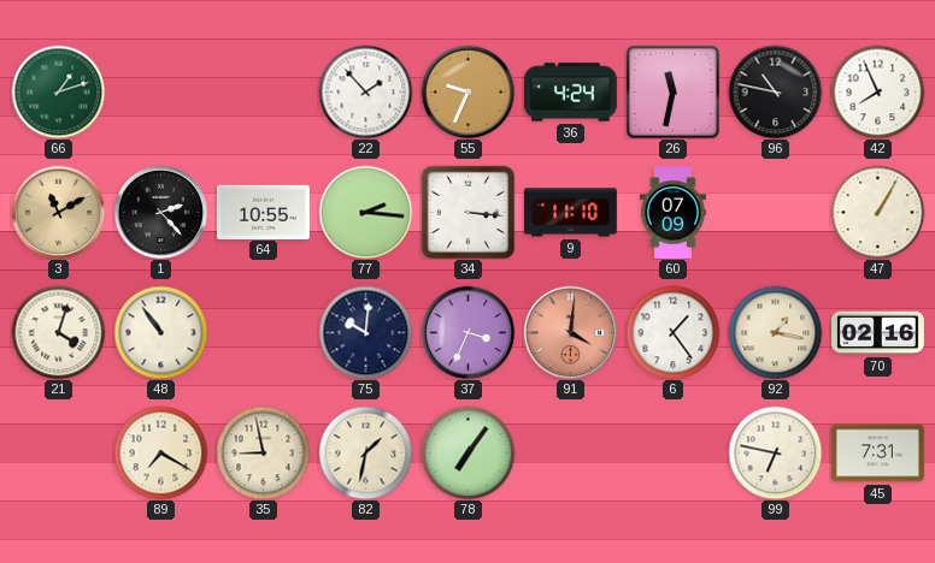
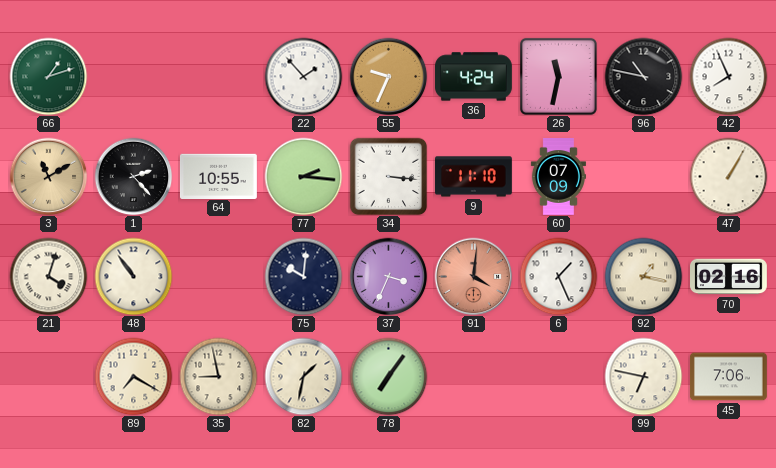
6: 1:24 -> 1:26 (558, 276)
45: 7:31 -> 7:06 (728, 377)
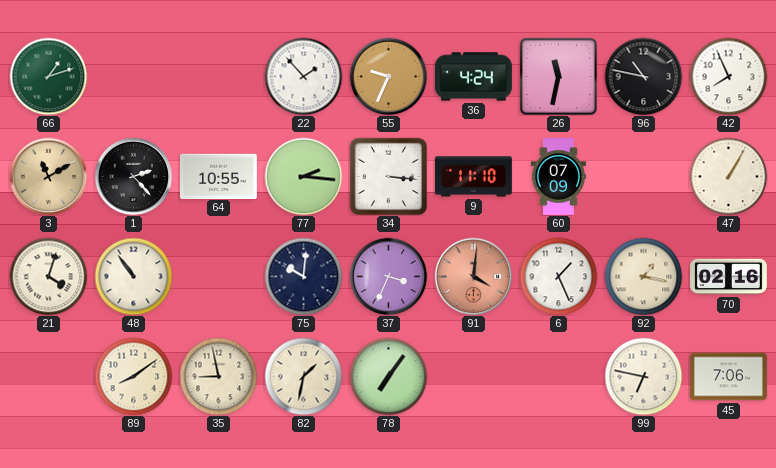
89: 7:20 -> 8:09 (133, 376)
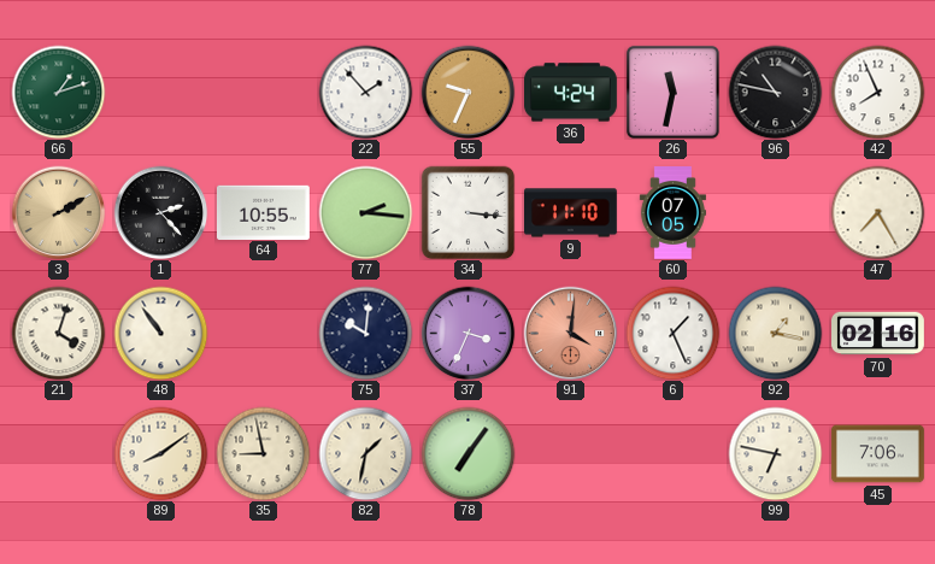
3: 11:10 -> 2:10 (58, 212)
60: 07:09 -> 07:05 (672, 213)
47: 1:05 -> 7:25 (877, 212)
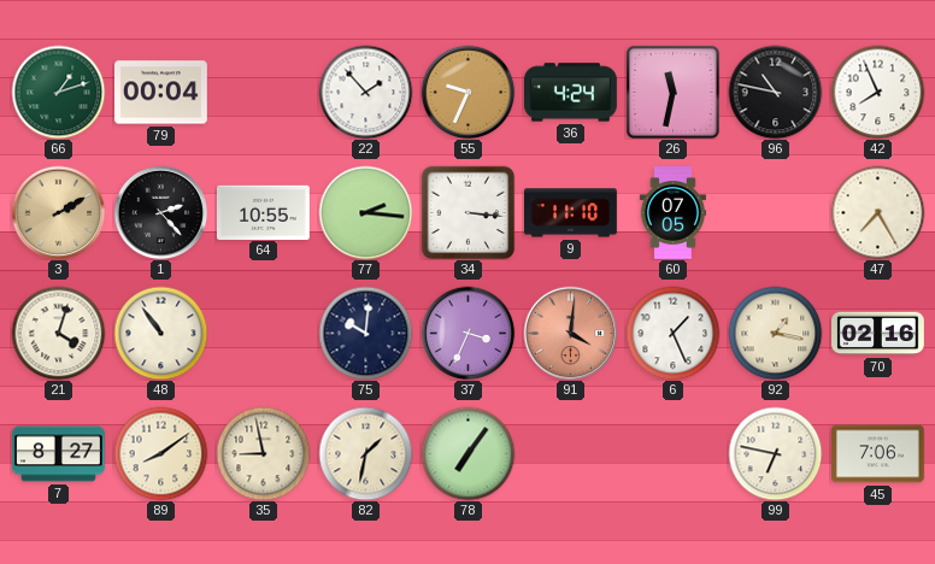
79: none -> 00:04 (161, 93)
7: none -> 8:27 (59, 454)
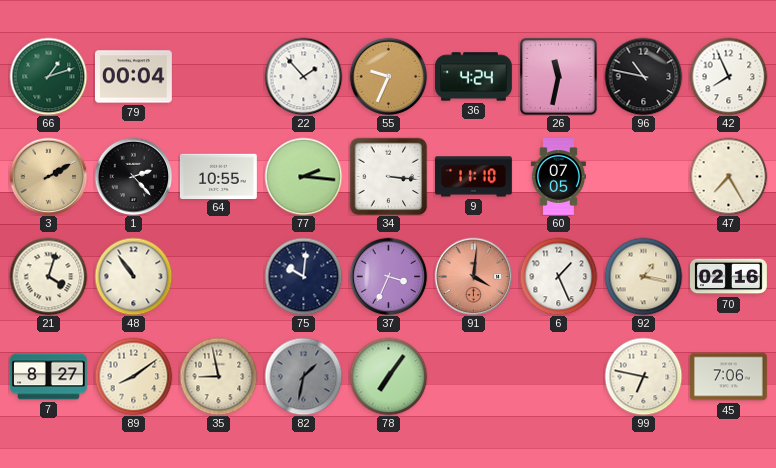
82 dial: cream -> grey (303, 376)
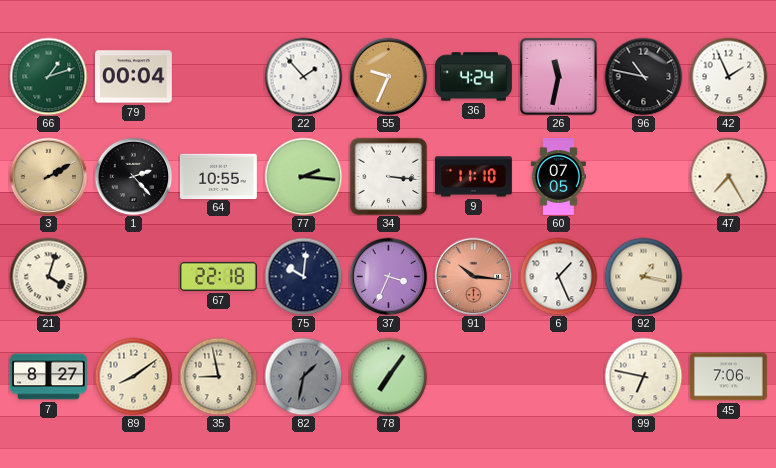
42: 7:56 -> 1:56 (728, 76)
48: 10:54 -> none (133, 276)
67: none -> 22:18 (218, 276)
91: 4:01 -> 10:16 (473, 276)
70: 02:16 -> none (729, 277)
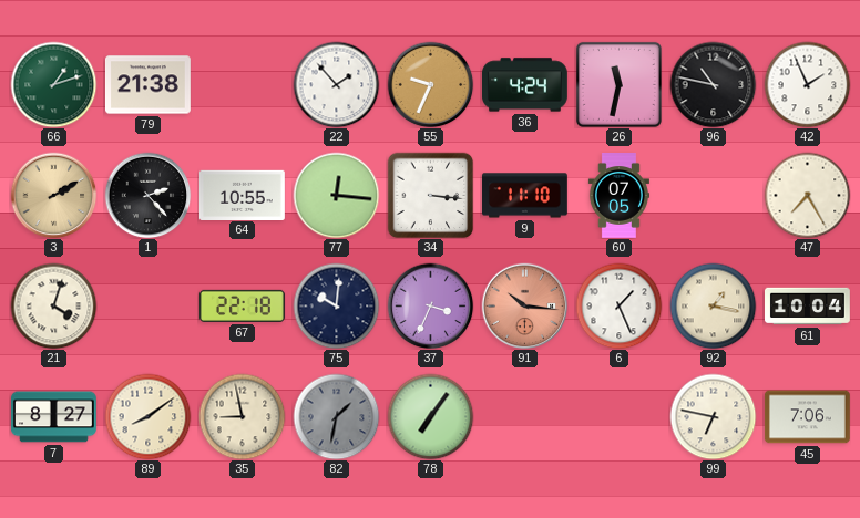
79: 00:04 -> 21:38 (149, 85)
77: 2:16 -> 12:16 (336, 195)
61: none -> 10:04 (808, 307)
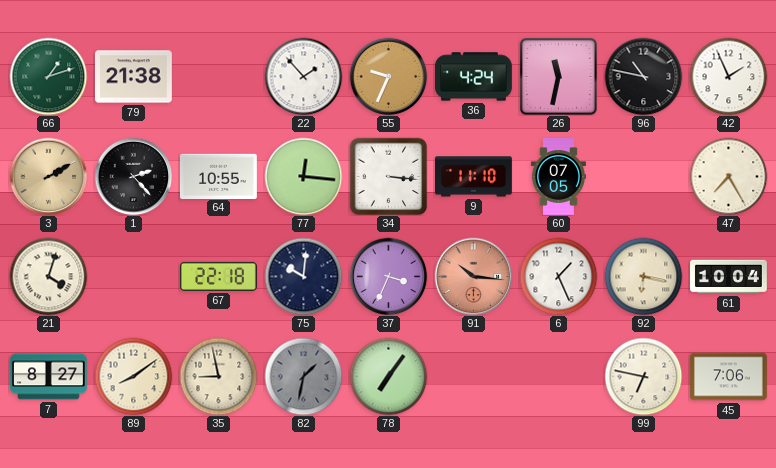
92: 1:17 -> 6:17 (643, 276)
